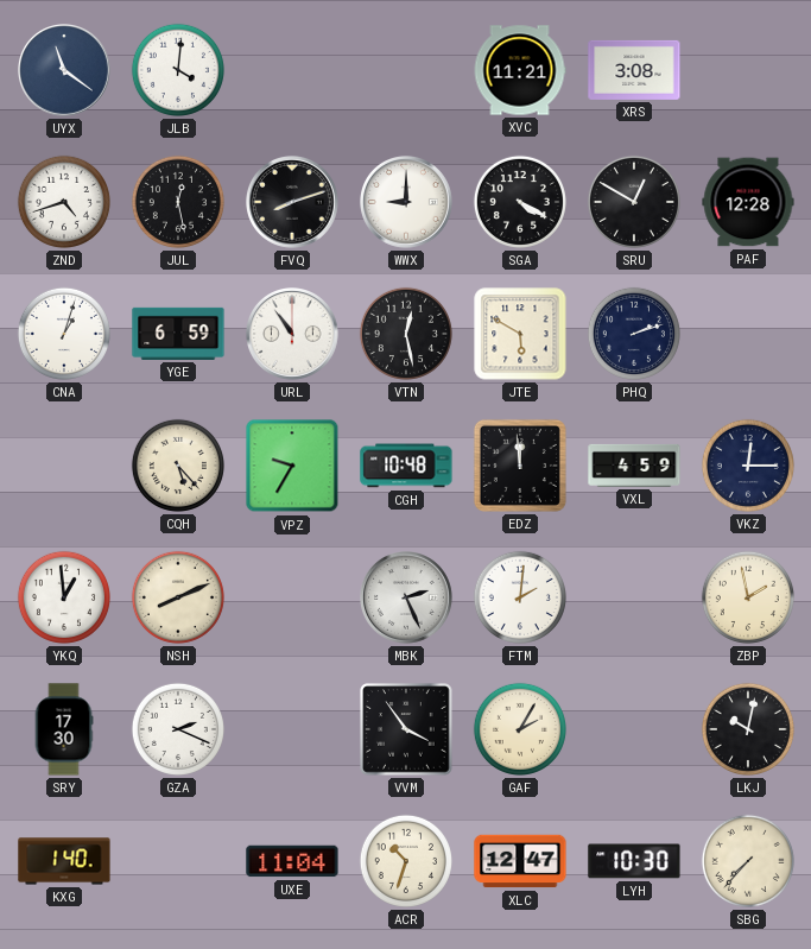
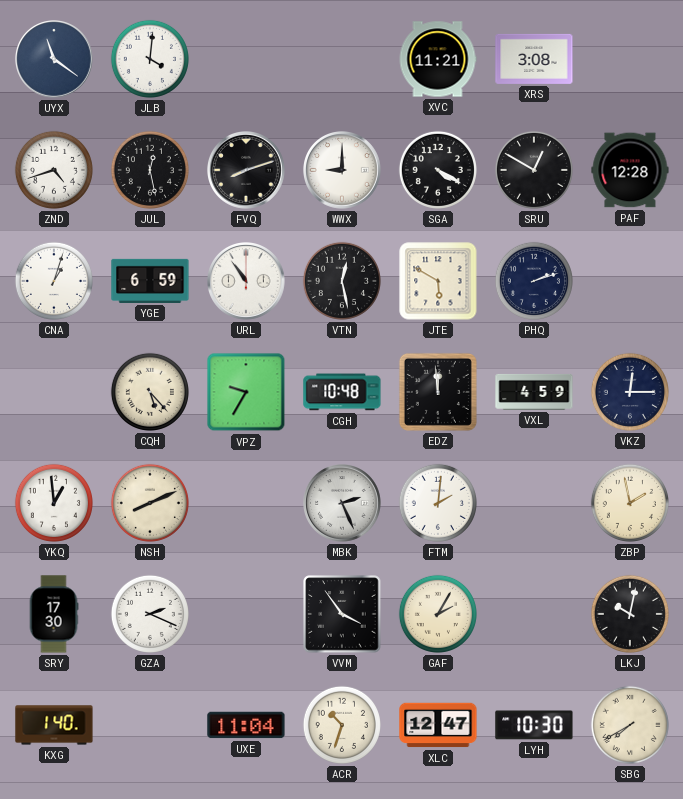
SBG: 7:37 -> 7:40 (630, 725)
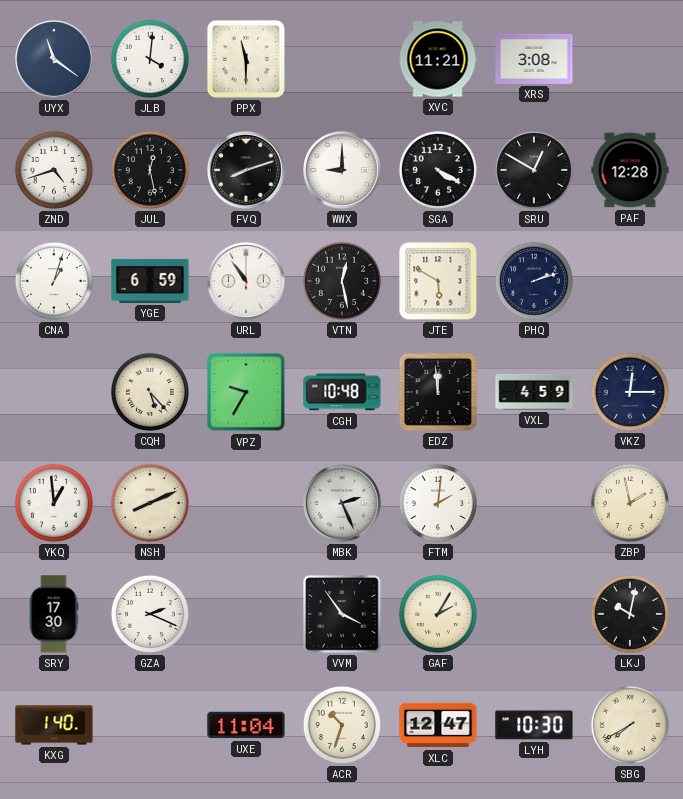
PPX: none -> 11:30 (246, 59)
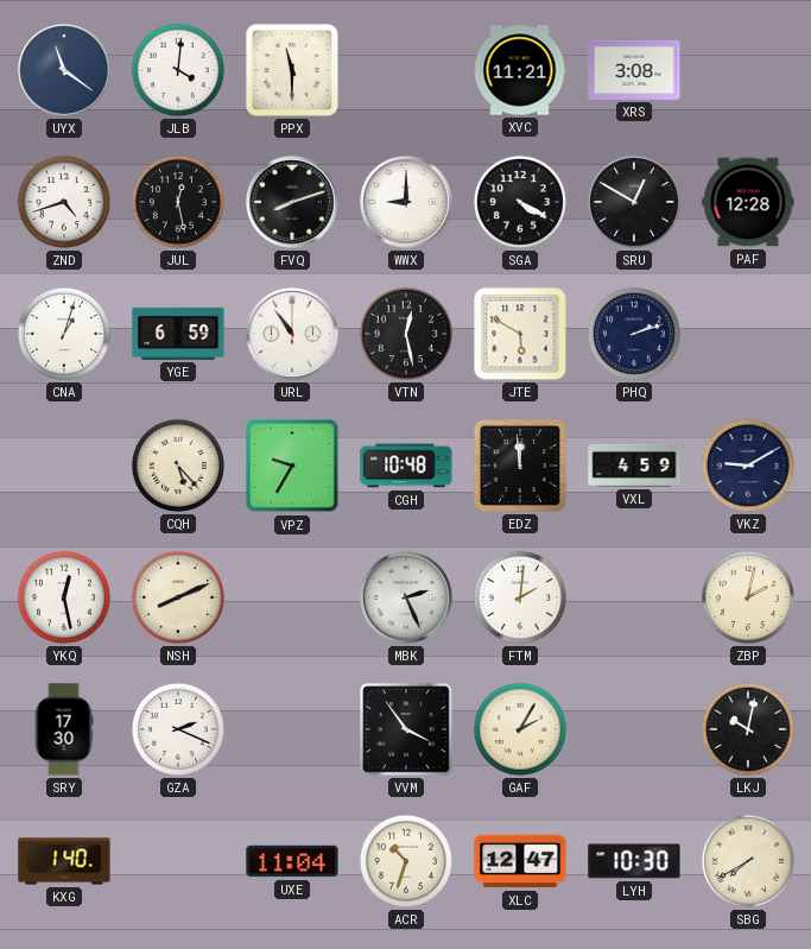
VKZ: 12:15 -> 9:10 (748, 466)
YKQ: 12:59 -> 12:28 (64, 597)
ZBP: 1:58 -> 2:02 (748, 597)
